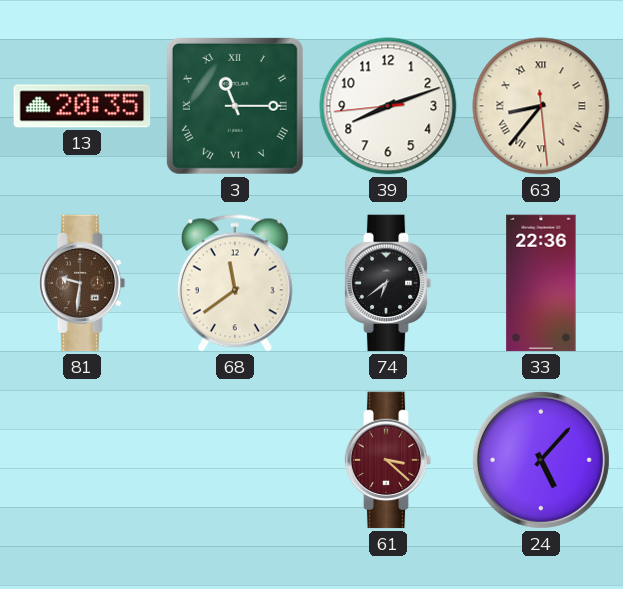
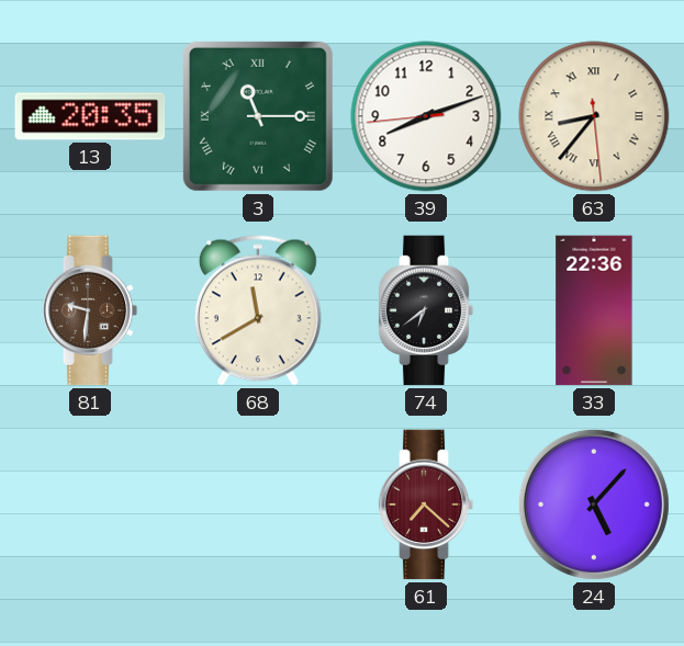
68: 11:39 -> 11:40 (258, 310)
61: 3:22 -> 7:22 (426, 505)
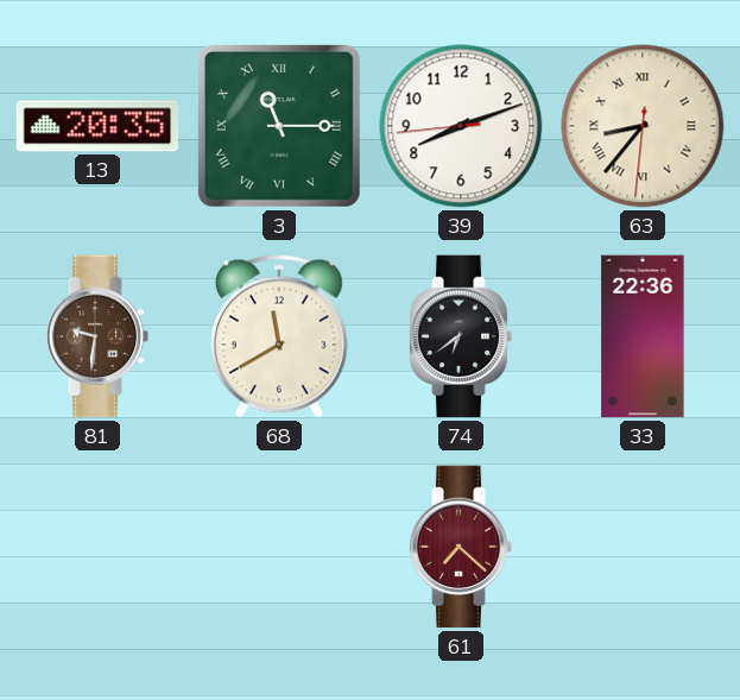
63: 8:36:29 -> 8:36:31 (643, 126)
24: 5:07 -> none (594, 505)
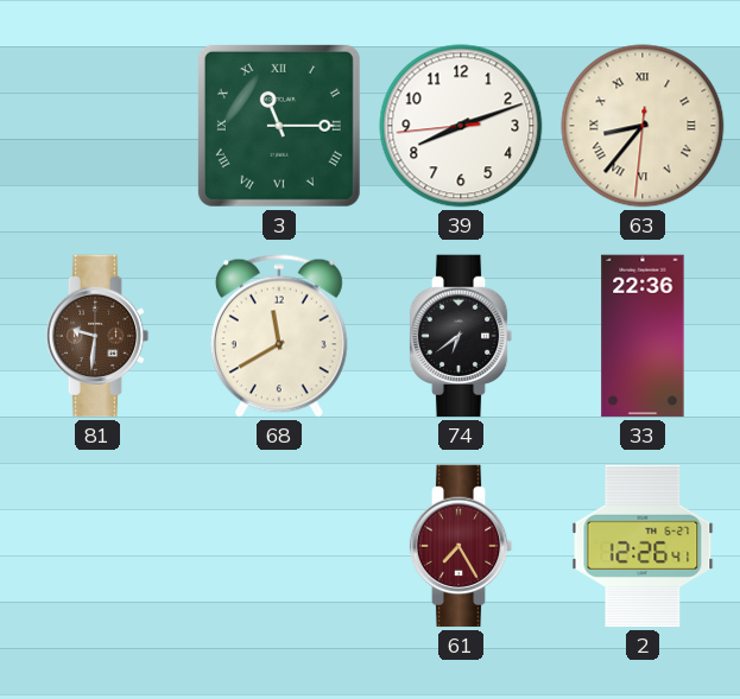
13: 20:35 -> none (97, 126)
61: 7:22 -> 7:25 (461, 546)
2: none -> 12:26 (643, 546)
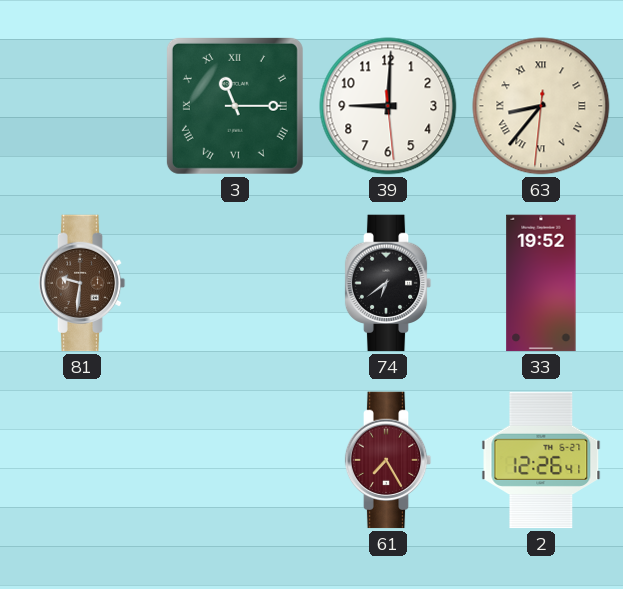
39: 8:11 -> 9:00 (388, 106)
68: 11:40 -> none (279, 336)
33: 22:36 -> 19:52 (541, 283)
